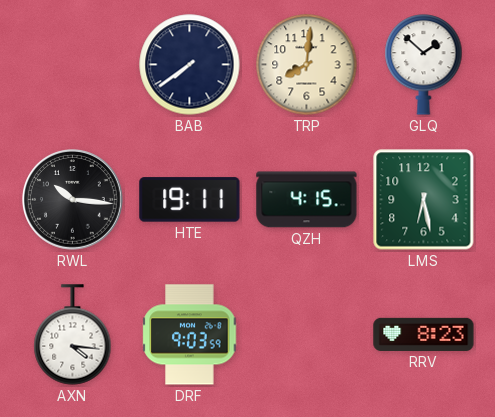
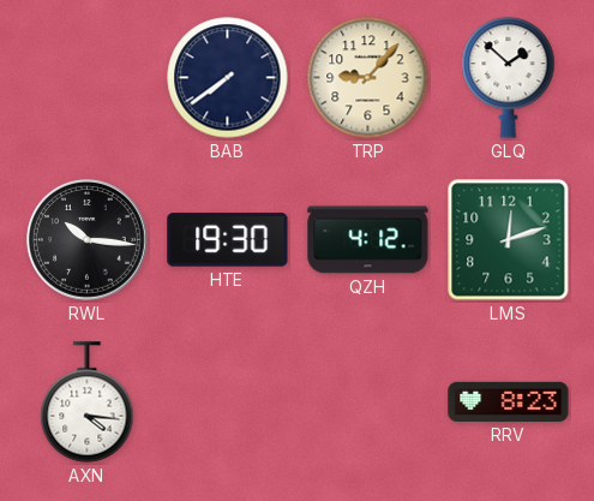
TRP: 8:01 -> 9:07 (368, 78)
HTE: 19:11 -> 19:30 (228, 240)
QZH: 4:15 -> 4:12 (368, 240)
LMS: 6:28 -> 12:12 (509, 240)
DRF: 9:03 -> none (190, 335)
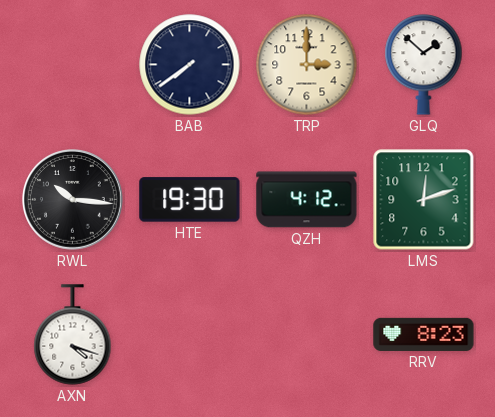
TRP: 9:07 -> 3:00 (307, 65)
AXN: 4:16 -> 4:18 (73, 335)
